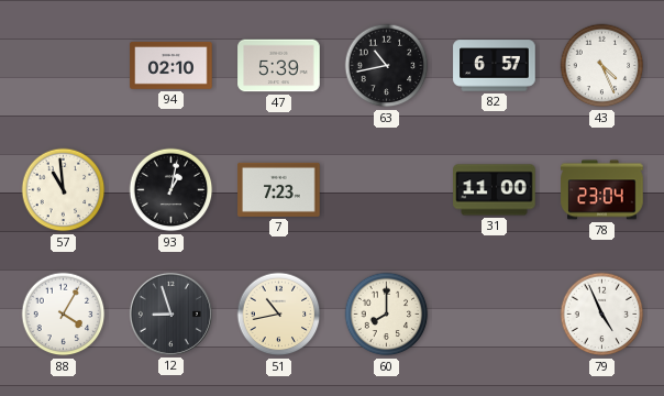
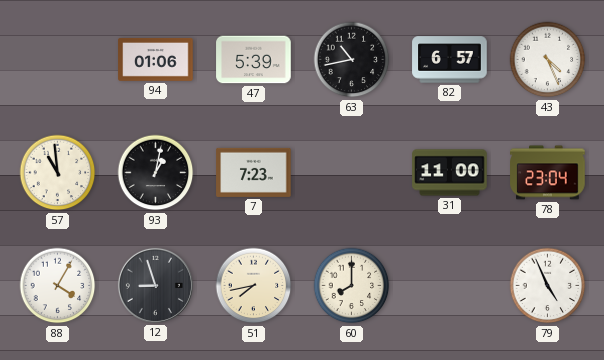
94: 02:10 -> 01:06 (156, 60)
51: 10:43 -> 7:43 (254, 286)
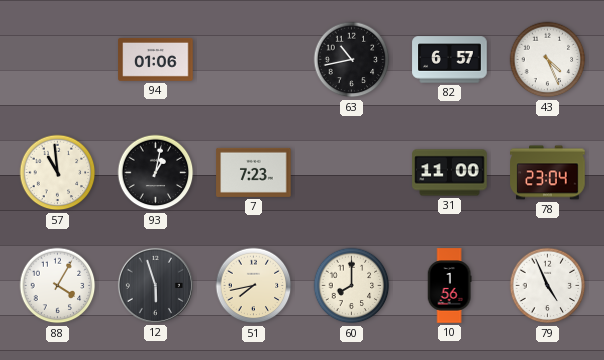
47: 5:39 -> none (254, 60)
12: 8:57 -> 5:57 (155, 285)
10: none -> 1:56 (449, 286)
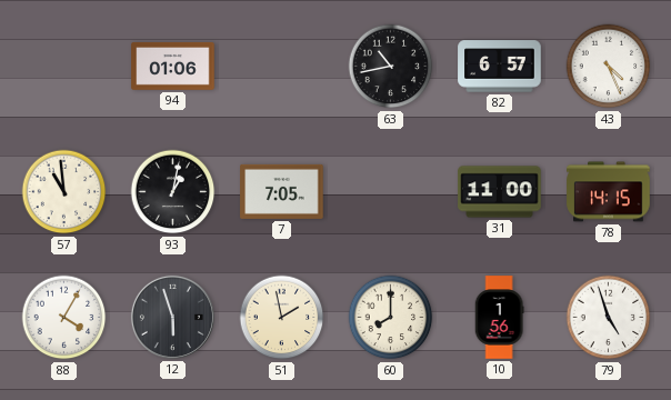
7: 7:23 -> 7:05 (282, 191)
78: 23:04 -> 14:15 (609, 192)
51: 7:43 -> 1:58 (282, 318)
79: 4:56 -> 4:57 (609, 318)
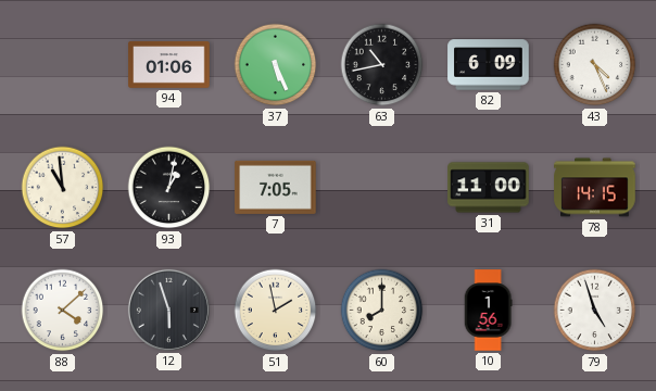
37: none -> 5:26 (276, 65)
82: 6:57 -> 6:09 (489, 65)
88: 4:05 -> 4:08 (63, 311)
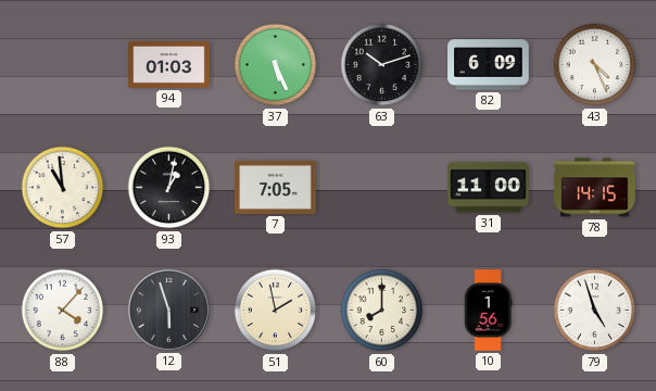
94: 01:06 -> 01:03 (169, 65)
63: 10:43 -> 10:12 (382, 65)
88: 4:08 -> 4:07 (63, 311)
